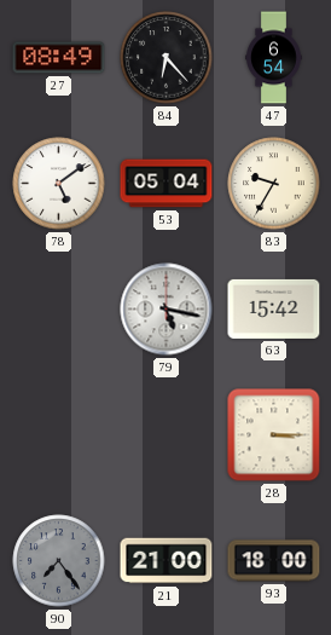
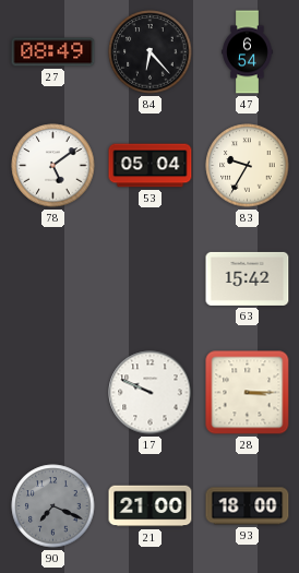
79: 5:17 -> none (167, 310)
17: none -> 9:49 (151, 393)
90: 7:24 -> 7:19 (53, 506)
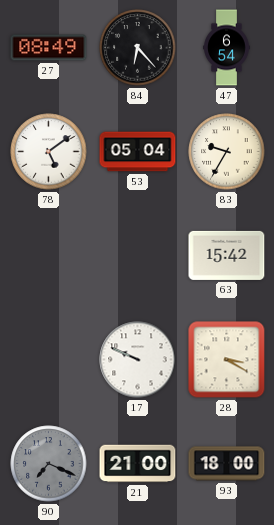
28: 3:15 -> 3:20 (227, 360)
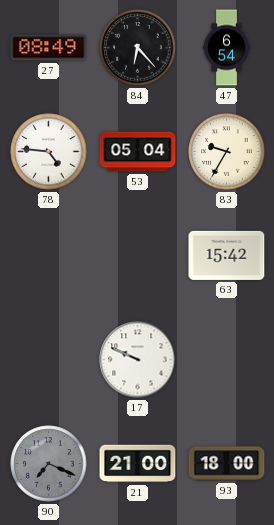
78: 5:09 -> 4:46 (49, 152)
28: 3:20 -> none (227, 360)
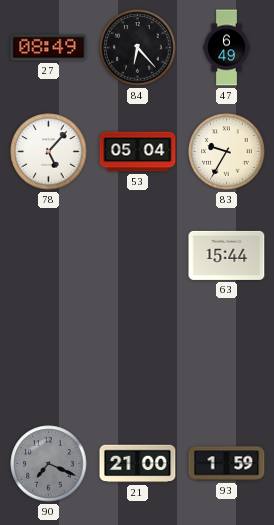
47: 6:54 -> 6:49 (227, 48)
78: 4:46 -> 5:07 (49, 152)
63: 15:42 -> 15:44 (227, 255)
17: 9:49 -> none (138, 360)
93: 18:00 -> 1:59 (227, 464)
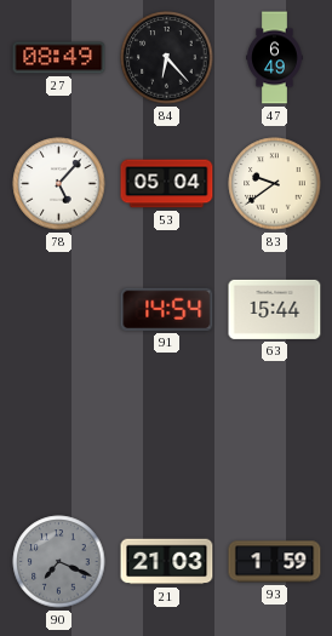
83: 9:35 -> 9:39 (275, 184)
91: none -> 14:54 (167, 309)
21: 21:00 -> 21:03 (167, 562)
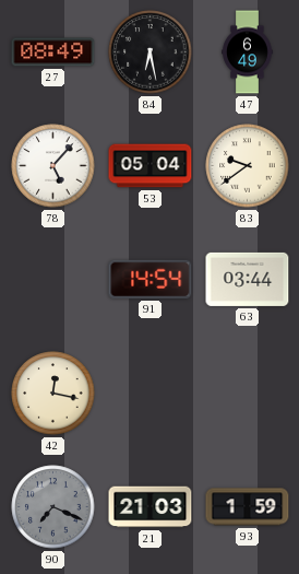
84: 6:23 -> 6:28 (151, 52)
63: 15:44 -> 03:44 (248, 279)
42: none -> 12:17 (53, 394)
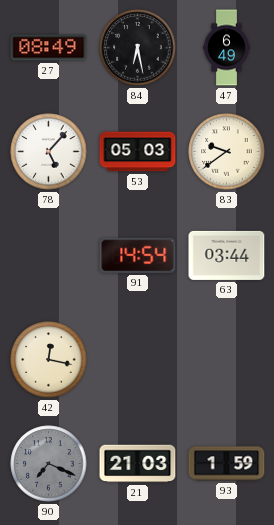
53: 05:04 -> 05:03 (138, 152)
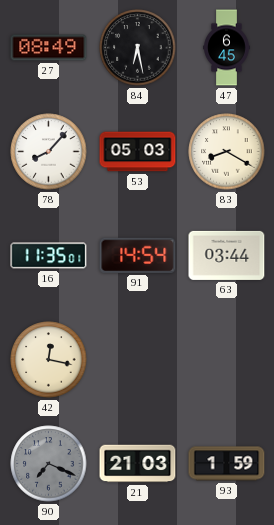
47: 6:49 -> 6:45 (227, 48)
78: 5:07 -> 8:07 (49, 152)
83: 9:39 -> 8:20 (227, 152)
16: none -> 11:35 (49, 256)
